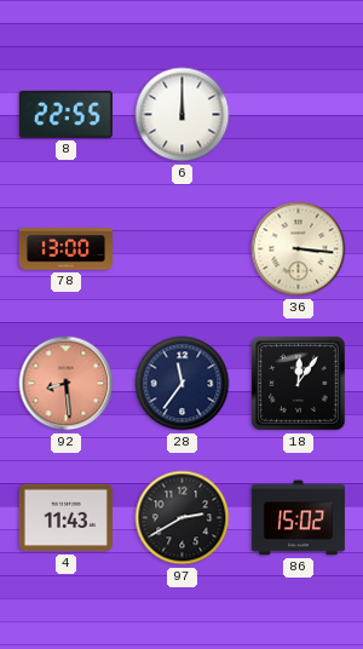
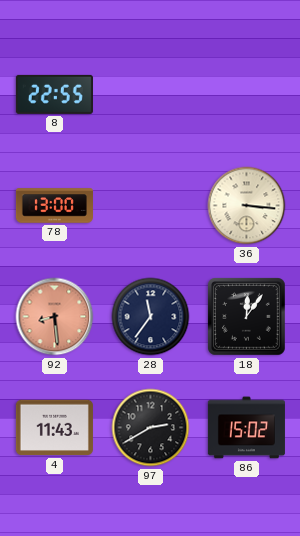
6: 12:00 -> none (183, 115)
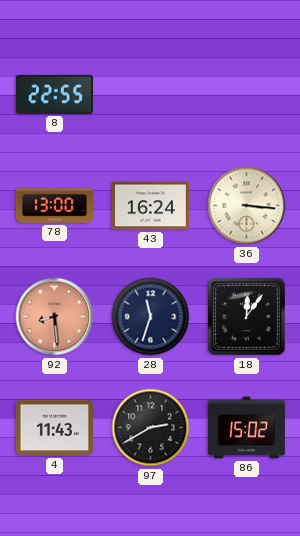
43: none -> 16:24 (150, 206)
28: 11:36 -> 11:33 (151, 317)
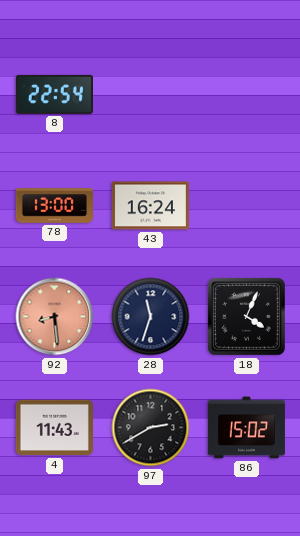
8: 22:55 -> 22:54 (54, 94)
36: 3:16 -> none (247, 206)
18: 12:06 -> 4:04 (247, 317)
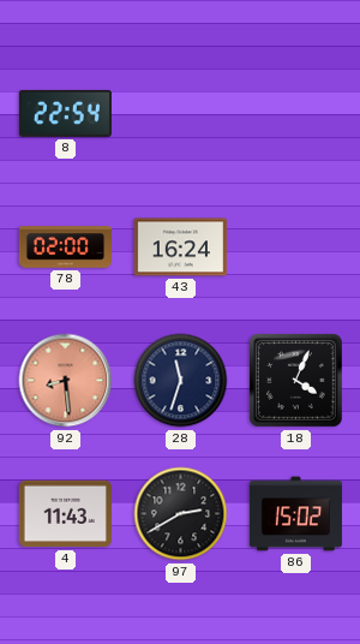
78: 13:00 -> 02:00 (65, 248)
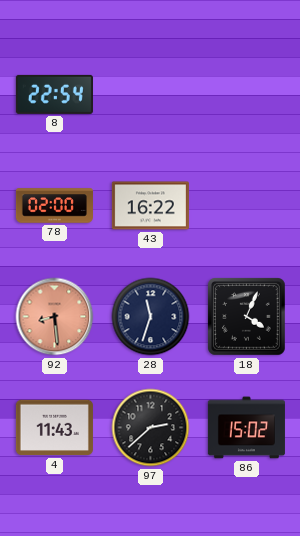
43: 16:24 -> 16:22 (150, 206)
97: 2:40 -> 2:38 (151, 428)
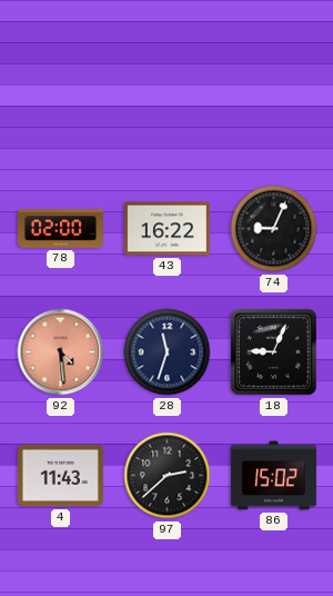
8: 22:54 -> none (54, 94)
74: none -> 9:04 (274, 229)
92: 8:29 -> 4:29 (61, 352)
18: 4:04 -> 9:04 (274, 352)
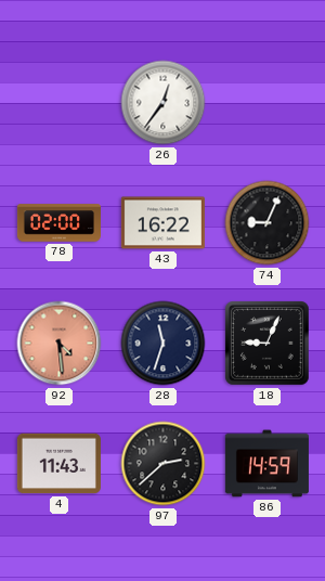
26: none -> 12:36 (164, 103)
86: 15:02 -> 14:59 (266, 464)
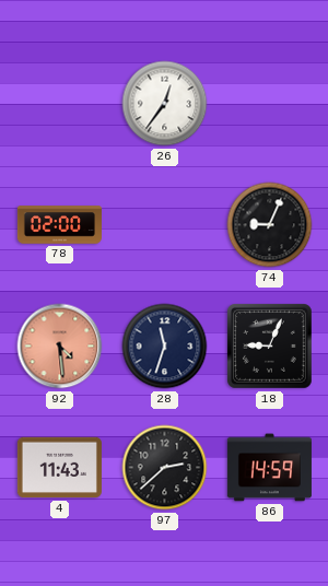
43: 16:22 -> none (162, 223)
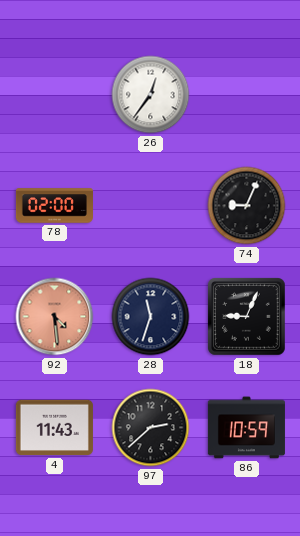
86: 14:59 -> 10:59 (246, 428)
